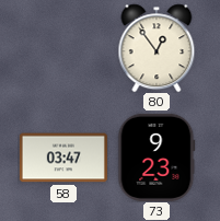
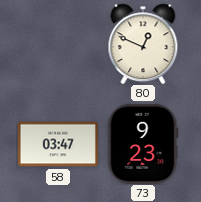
80: 12:54 -> 12:49 (143, 44)
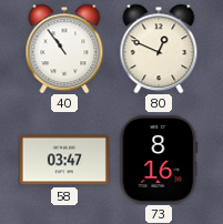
40: none -> 10:54 (64, 49)
73: 9:23 -> 8:16 (159, 160)
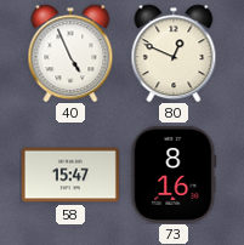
40: 10:54 -> 4:56 (70, 53)
58: 03:47 -> 15:47 (70, 175)
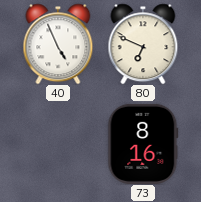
80: 12:49 -> 6:49 (143, 44)
58: 15:47 -> none (70, 175)
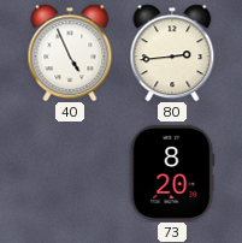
80: 6:49 -> 2:44 (172, 53)
73: 8:16 -> 8:20 (172, 173)
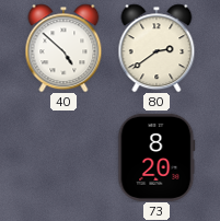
40: 4:56 -> 4:52 (63, 48)
80: 2:44 -> 2:39 (157, 48)
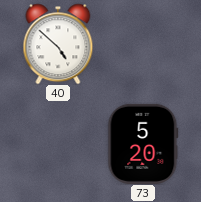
80: 2:39 -> none (157, 48)
73: 8:20 -> 5:20 (143, 144)
